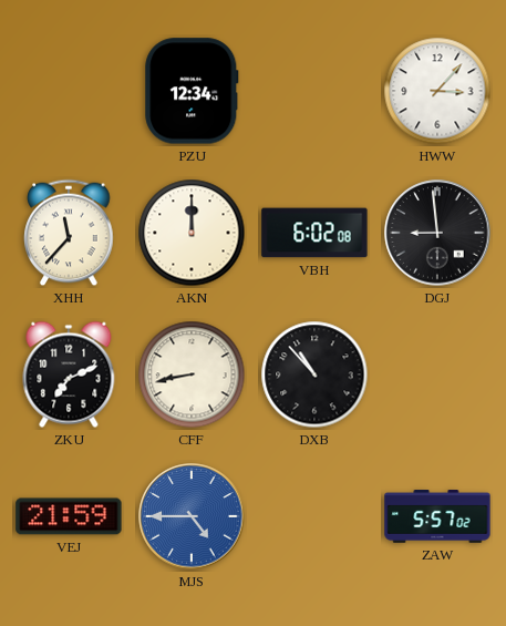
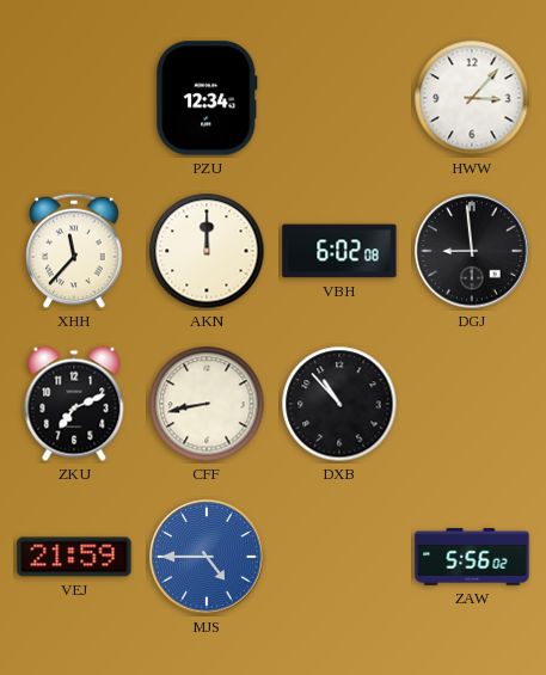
ZAW: 5:57 -> 5:56 (472, 557)
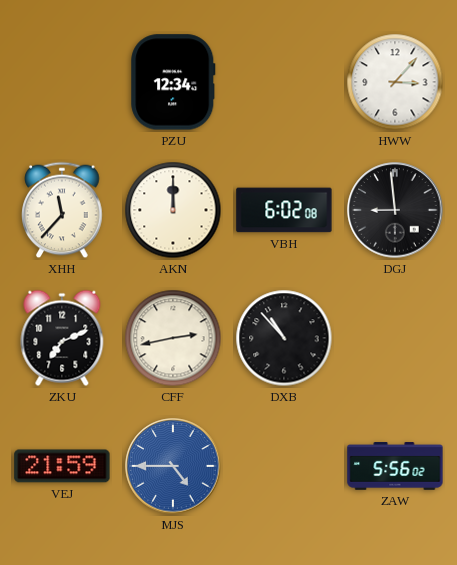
CFF: 8:43 -> 2:43 (173, 338)
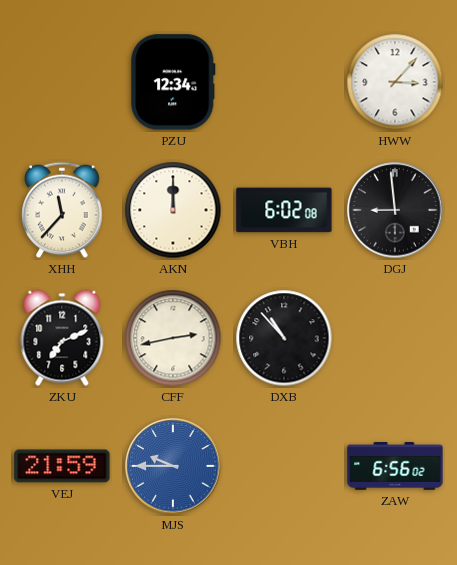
MJS: 4:45 -> 9:45 (173, 466)
ZAW: 5:56 -> 6:56 (395, 466)
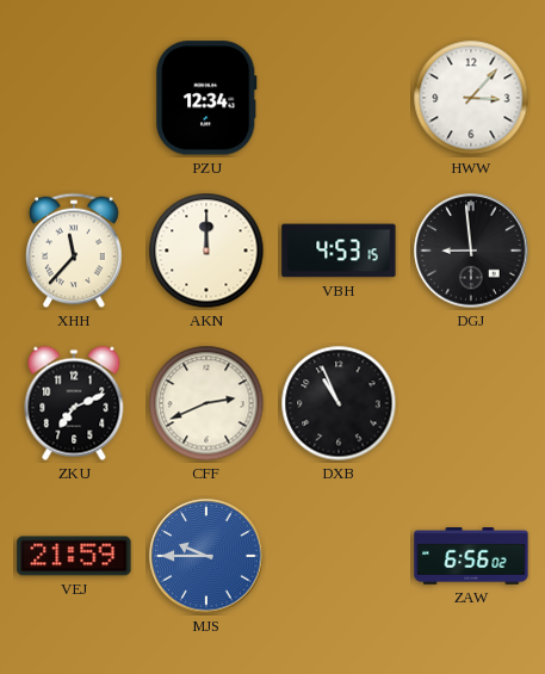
VBH: 6:02 -> 4:53 (339, 251)
CFF: 2:43 -> 2:41 (206, 403)
DXB: 10:53 -> 10:56 (339, 403)
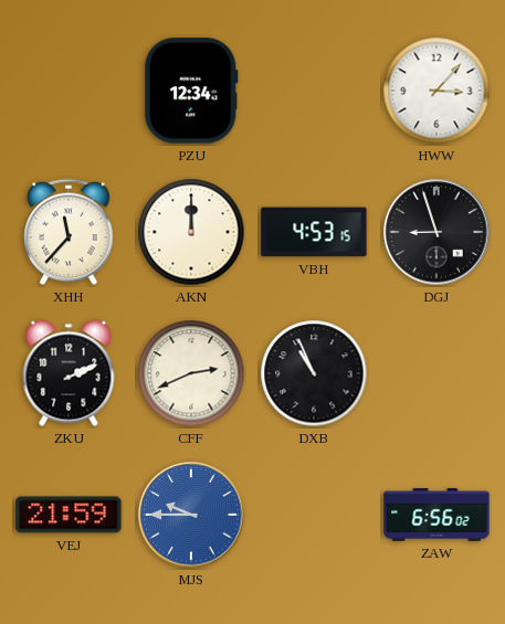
DGJ: 8:59 -> 8:57 (436, 232)
ZKU: 7:11 -> 2:11 (69, 373)
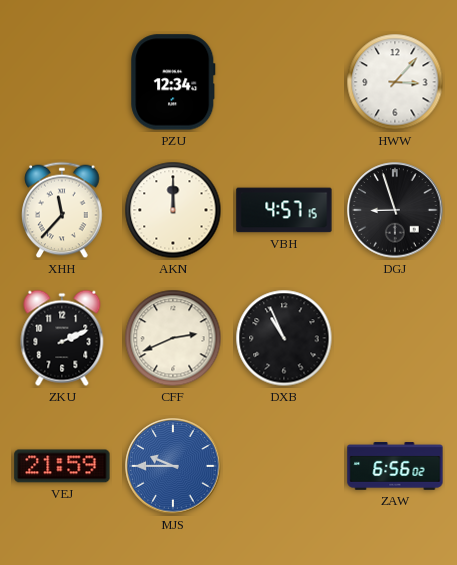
VBH: 4:53 -> 4:57 (284, 210)
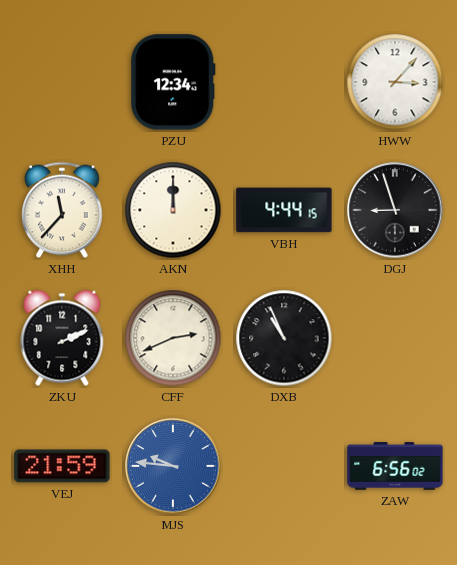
VBH: 4:57 -> 4:44 (284, 210)
MJS: 9:45 -> 9:46 (173, 466)
